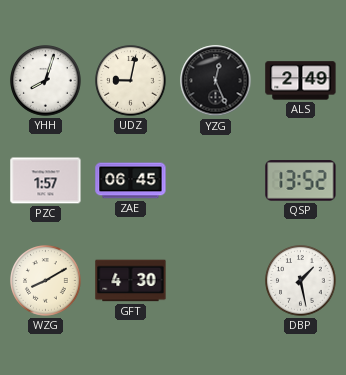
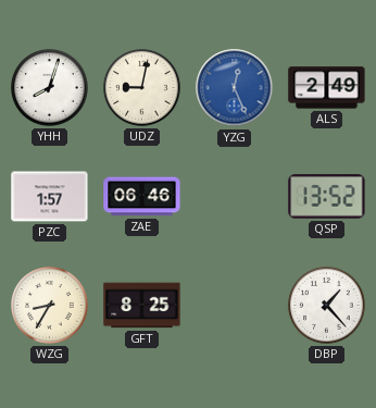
YZG dial: black -> blue (235, 88)
ZAE: 06:45 -> 06:46 (142, 197)
WZG: 8:10 -> 8:35 (50, 306)
GFT: 4:30 -> 8:25 (142, 306)
DBP: 1:28 -> 1:23 (327, 306)
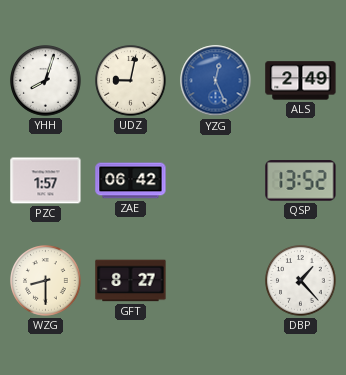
ZAE: 06:46 -> 06:42 (131, 181)
WZG: 8:35 -> 8:30 (46, 281)
GFT: 8:25 -> 8:27 (131, 281)
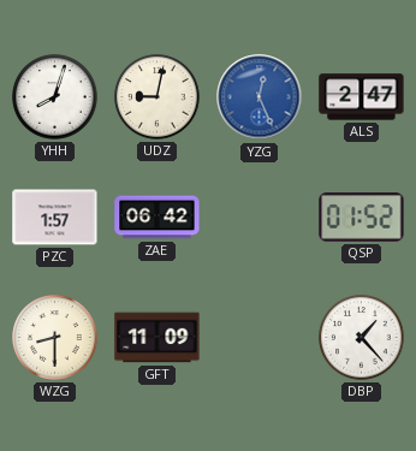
ALS: 2:49 -> 2:47 (362, 97)
QSP: 13:52 -> 01:52 (362, 218)
GFT: 8:27 -> 11:09 (158, 338)
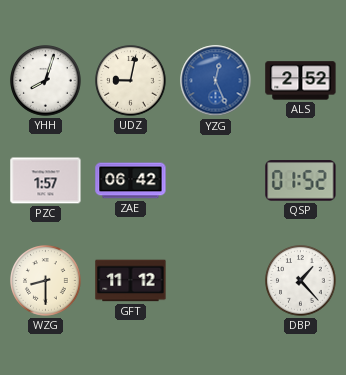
ALS: 2:47 -> 2:52 (301, 81)
GFT: 11:09 -> 11:12 (131, 281)
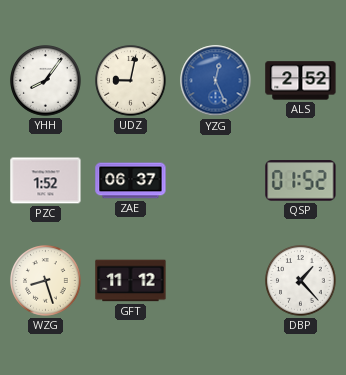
YHH: 8:03 -> 8:06 (46, 81)
PZC: 1:57 -> 1:52 (46, 181)
ZAE: 06:42 -> 06:37 (131, 181)
WZG: 8:30 -> 8:27 (46, 281)
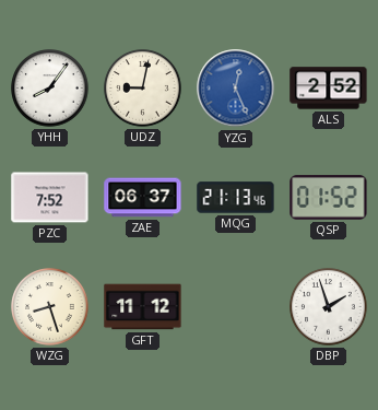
PZC: 1:52 -> 7:52 (50, 198)
MQG: none -> 21:13 (236, 198)
DBP: 1:23 -> 1:57 (329, 307)
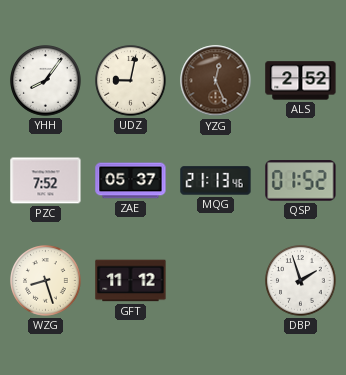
YZG dial: blue -> brown (216, 81)
ZAE: 06:37 -> 05:37 (131, 181)
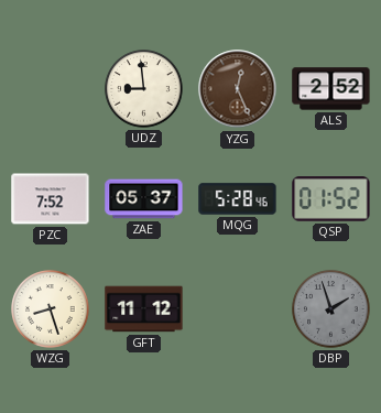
YHH: 8:06 -> none (46, 81)
UDZ: 9:02 -> 8:59 (144, 89)
MQG: 21:13 -> 5:28 (238, 199)
DBP dial: white -> grey (331, 309)
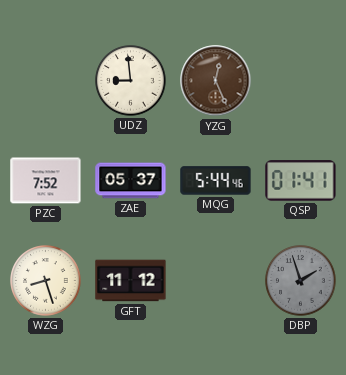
ALS: 2:52 -> none (331, 89)
MQG: 5:28 -> 5:44 (216, 181)
QSP: 01:52 -> 01:41 (301, 181)
